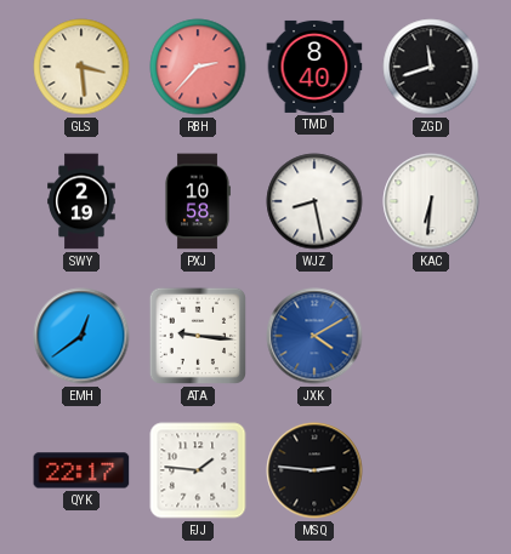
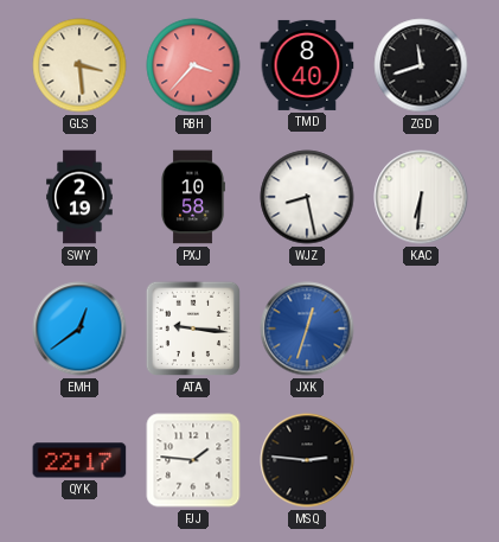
RBH: 2:37 -> 3:37 (193, 65)
JXK: 4:10 -> 12:33 (307, 329)
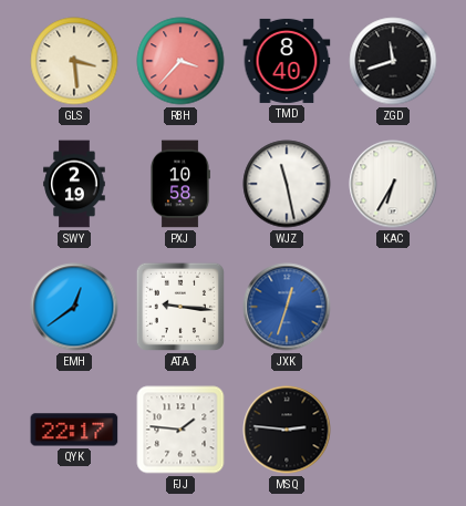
WJZ: 8:28 -> 11:28 (287, 184)
KAC: 6:31 -> 6:35 (393, 184)
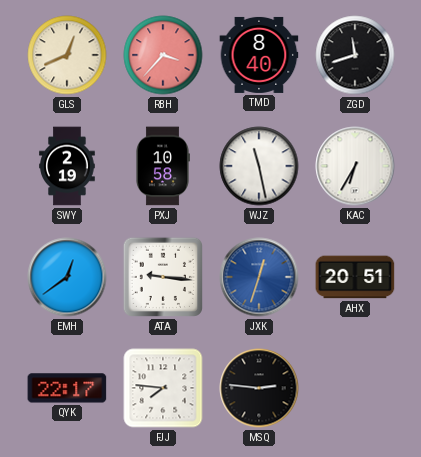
GLS: 3:29 -> 12:41 (67, 55)
AHX: none -> 20:51 (355, 277)
FJJ: 1:46 -> 7:46 (163, 388)
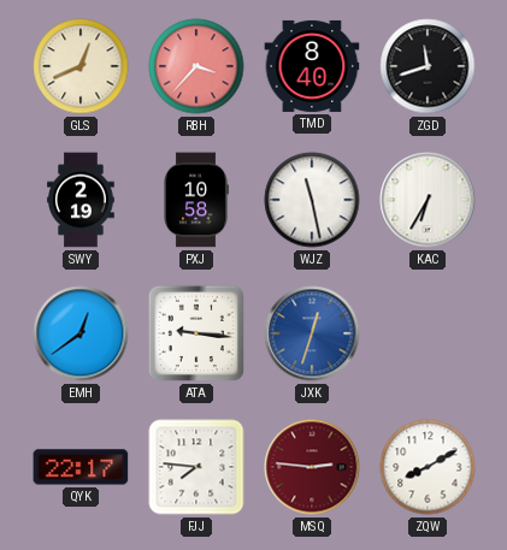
AHX: 20:51 -> none (355, 277)
MSQ dial: black -> burgundy (312, 467)
ZQW: none -> 8:10 (428, 467)
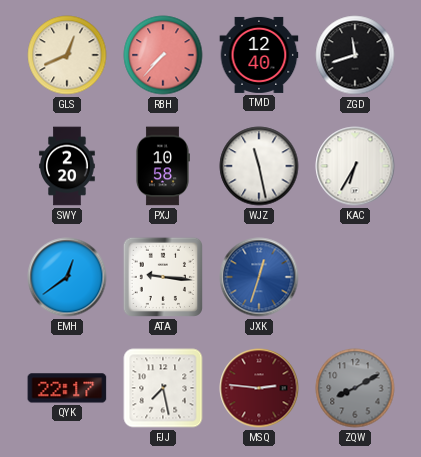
RBH: 3:37 -> 7:37 (163, 55)
TMD: 8:40 -> 12:40 (259, 55)
SWY: 2:19 -> 2:20 (67, 166)
FJJ: 7:46 -> 7:28 (163, 388)
ZQW dial: white -> grey (355, 388)
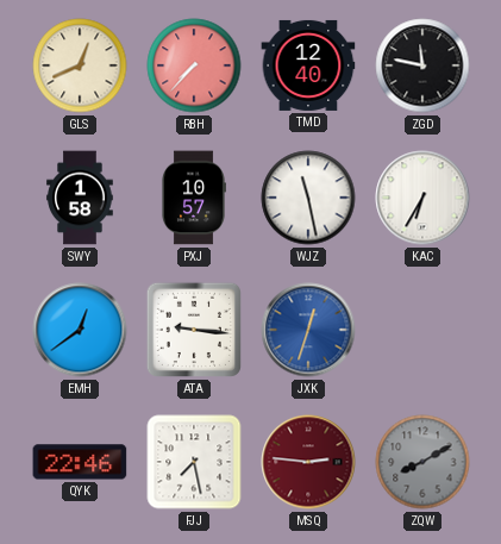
ZGD: 11:42 -> 11:47 (422, 65)
SWY: 2:20 -> 1:58 (80, 198)
PXJ: 10:58 -> 10:57 (194, 198)
QYK: 22:17 -> 22:46 (80, 462)
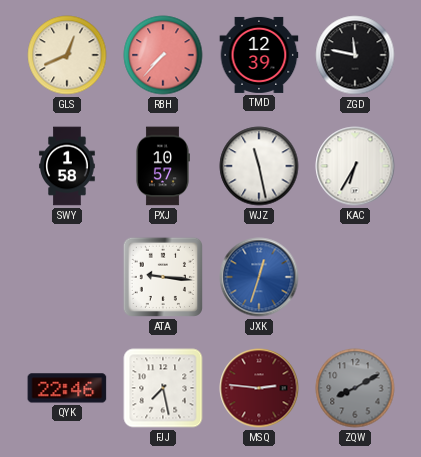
TMD: 12:40 -> 12:39 (259, 55)
EMH: 12:39 -> none (80, 330)
